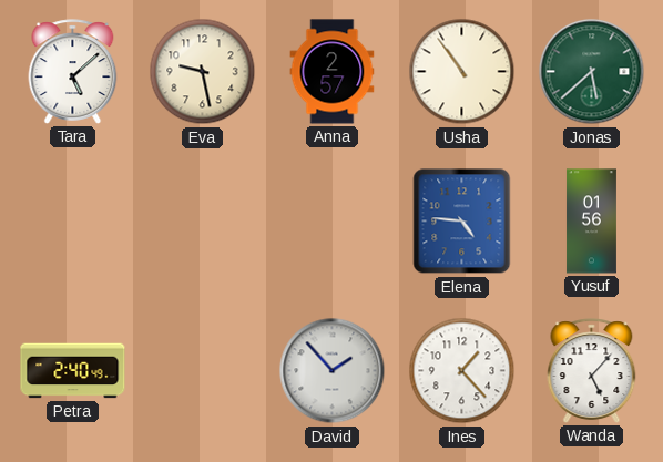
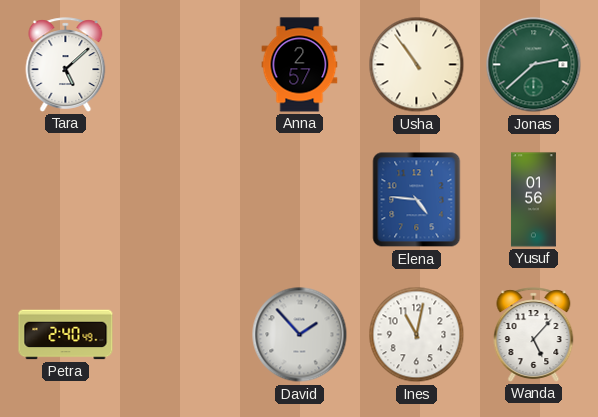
Eva: 9:28 -> none (203, 72)
Jonas: 5:38 -> 2:38 (534, 65)
Ines: 1:23 -> 11:02 (417, 335)
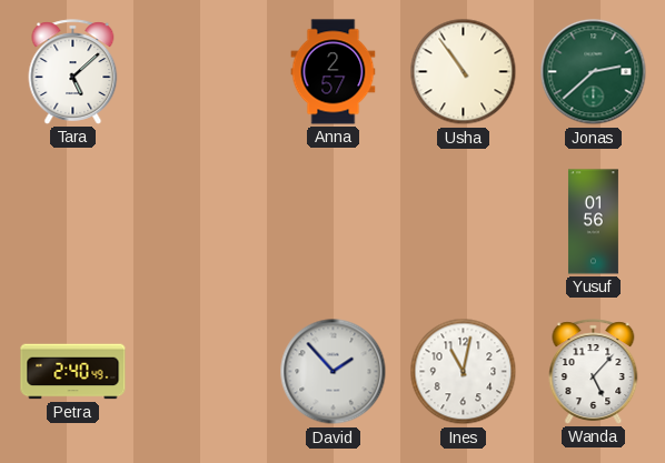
Elena: 4:46 -> none (417, 200)
